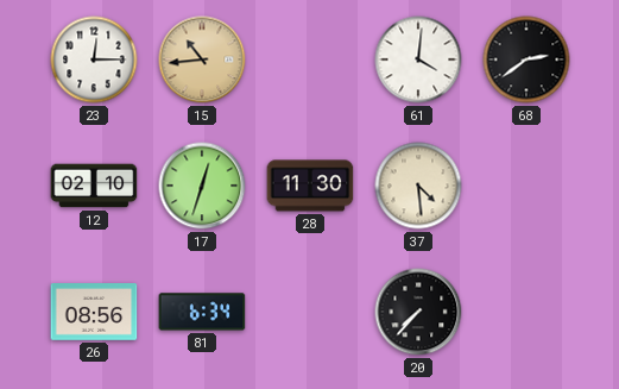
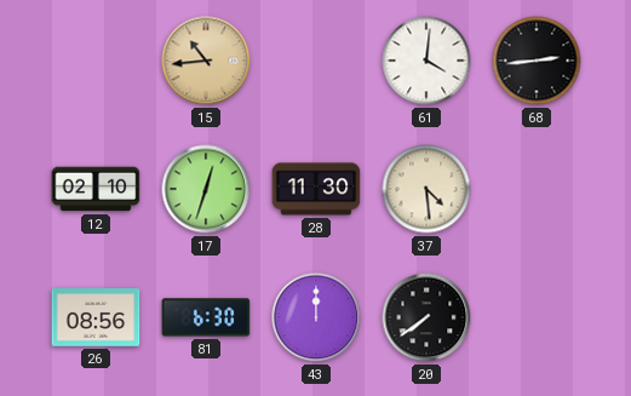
23: 12:15 -> none (94, 59)
68: 2:39 -> 2:44 (537, 61)
81: 6:34 -> 6:30 (206, 317)
43: none -> 12:00 (316, 317)
20: 7:37 -> 7:39 (426, 317)
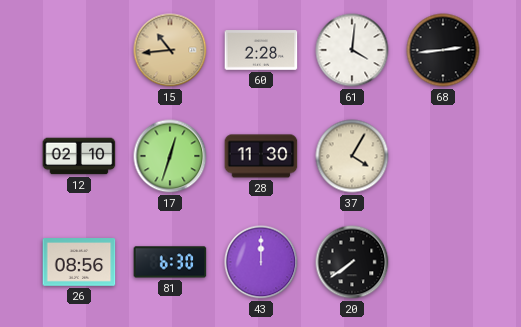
60: none -> 2:28 (261, 50)
37: 4:29 -> 4:05 (352, 156)
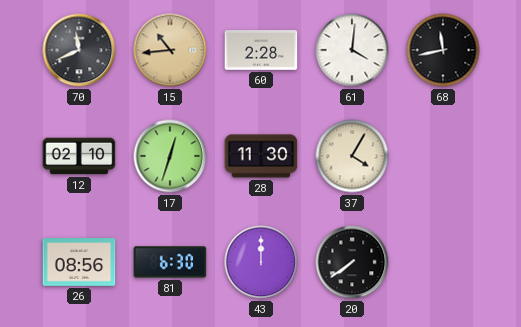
70: none -> 11:41 (79, 50)
68: 2:44 -> 11:43 (443, 50)
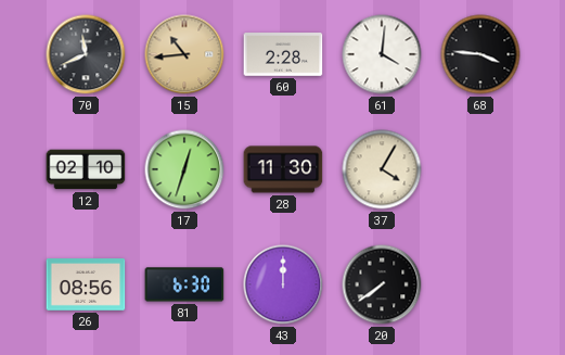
68: 11:43 -> 3:46 (480, 54)
